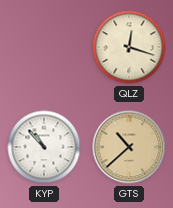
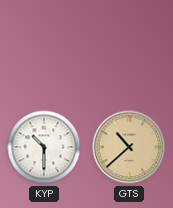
QLZ: 12:18 -> none (129, 47)
KYP: 10:53 -> 10:30 (44, 147)
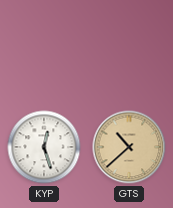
KYP: 10:30 -> 12:27 (44, 147)
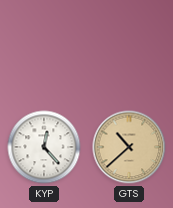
KYP: 12:27 -> 12:23 (44, 147)
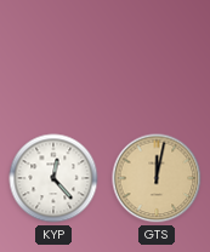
GTS: 10:38 -> 12:02 (157, 178)
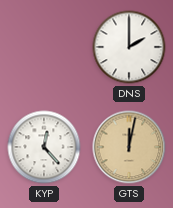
DNS: none -> 2:00 (129, 47)
